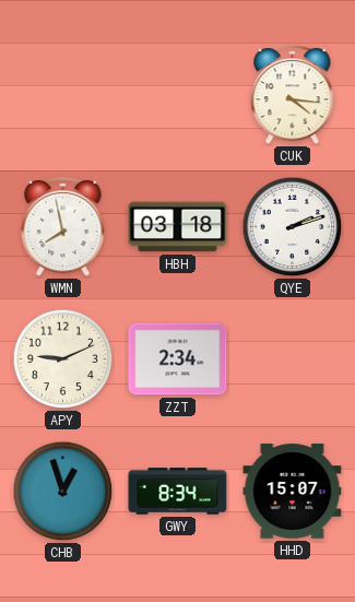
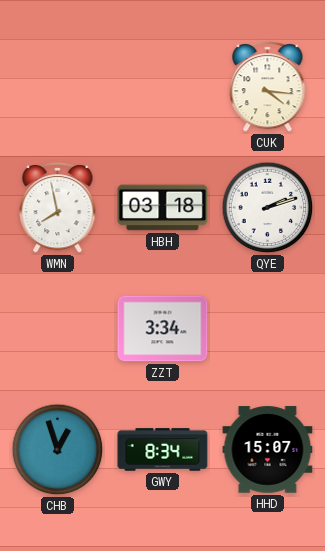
APY: 9:11 -> none (63, 359)
ZZT: 2:34 -> 3:34 (163, 329)
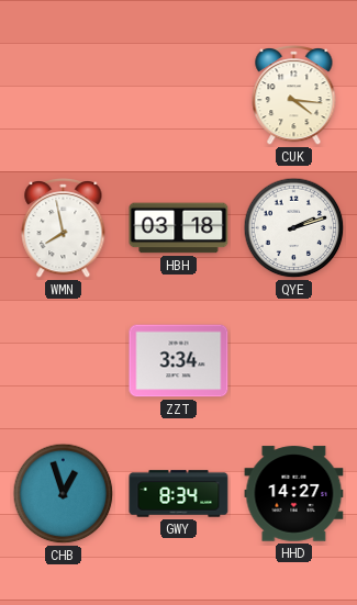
HHD: 15:07 -> 14:27 (294, 494)
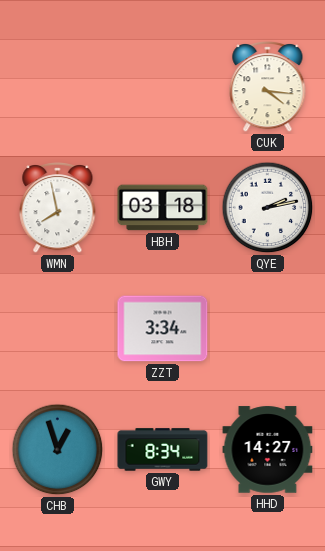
QYE: 2:12 -> 2:13 (268, 208)
